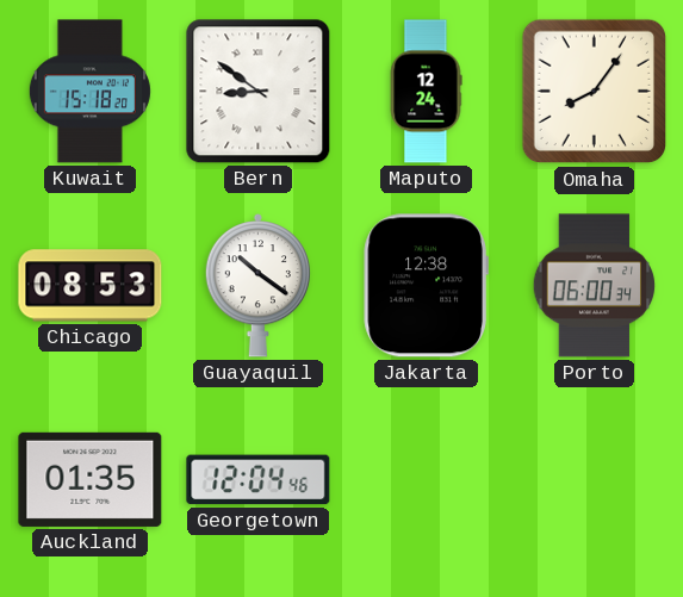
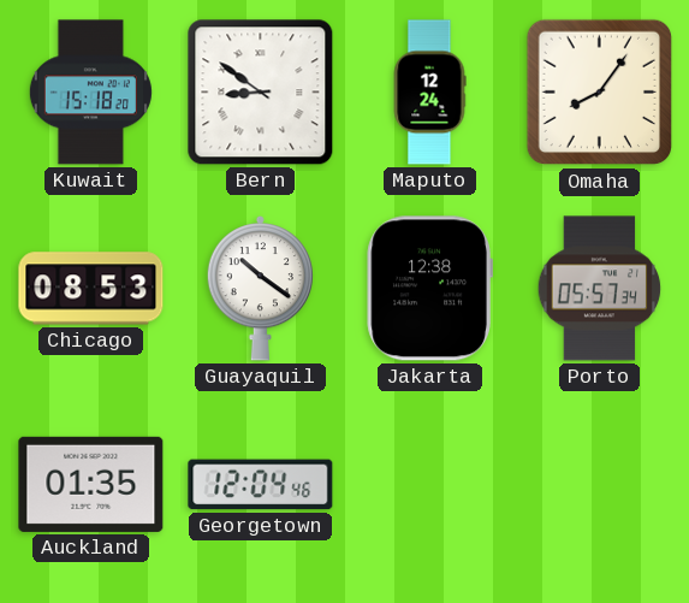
Porto: 06:00 -> 05:57 (600, 289)
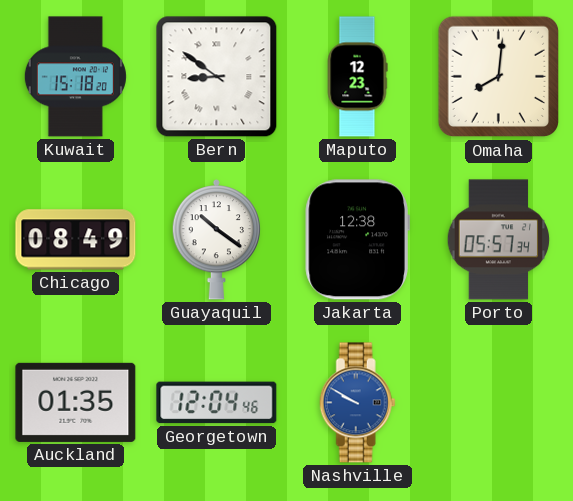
Maputo: 12:24 -> 12:23 (357, 77)
Omaha: 8:06 -> 8:01 (499, 77)
Chicago: 08:53 -> 08:49 (76, 240)
Nashville: none -> 9:50 (357, 403)
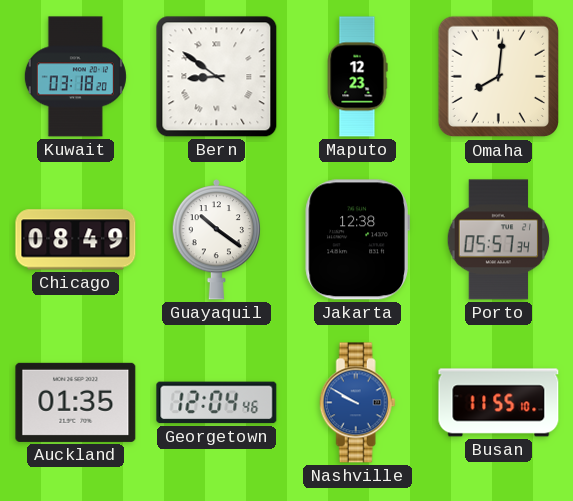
Kuwait: 15:18 -> 03:18 (75, 77)
Busan: none -> 11:55 (499, 403)
